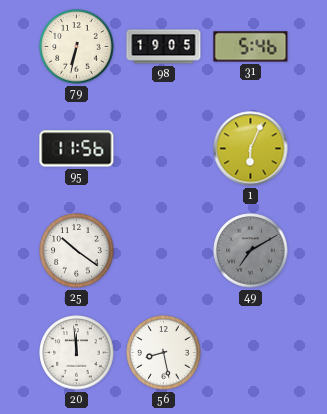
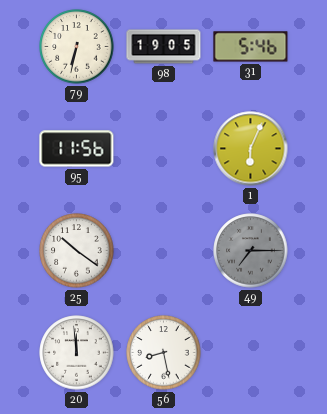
49: 7:10 -> 7:15 (251, 251)
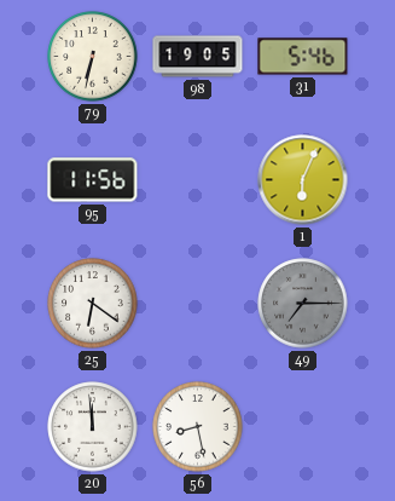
25: 10:21 -> 6:21 (93, 304)
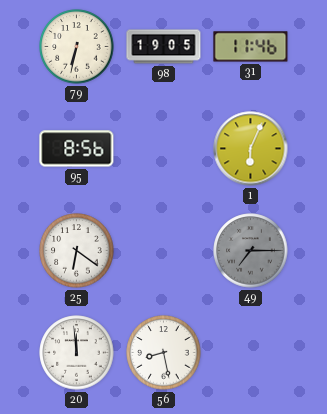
31: 5:46 -> 11:46 (251, 47)
95: 11:56 -> 8:56 (77, 149)
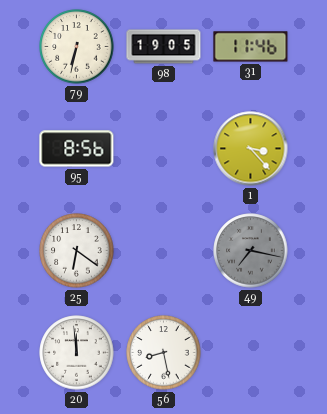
1: 6:04 -> 3:23 (251, 149)
49: 7:15 -> 7:17 (251, 251)
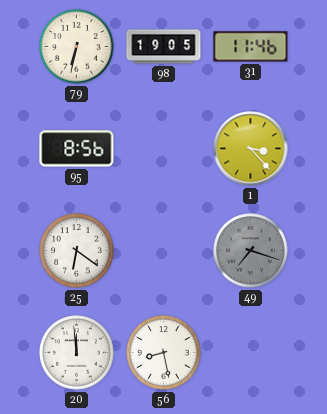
49: 7:17 -> 7:18 (251, 251)
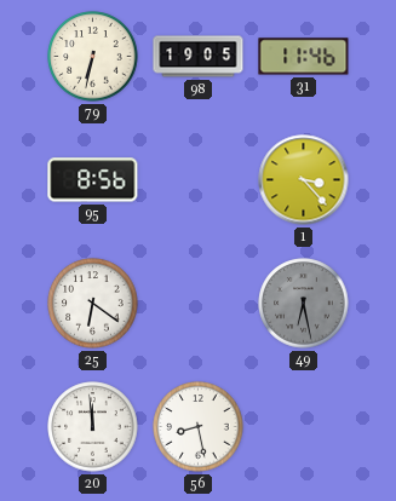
49: 7:18 -> 6:28 (304, 304)
